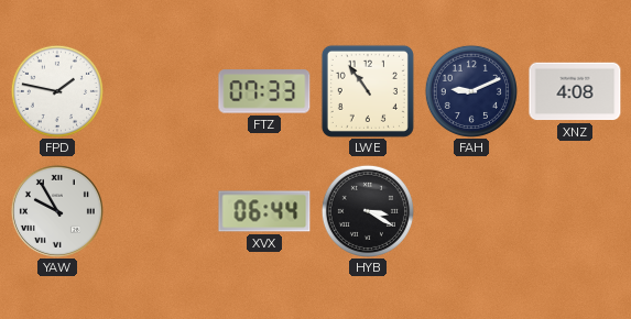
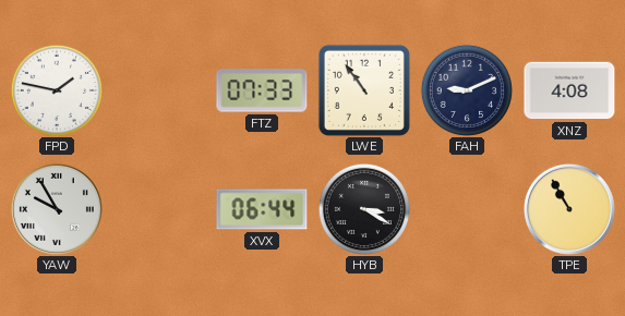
TPE: none -> 10:55 (569, 209)
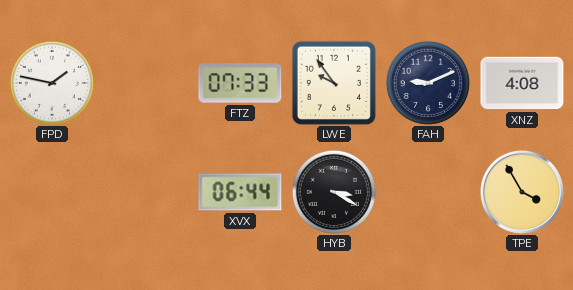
LWE: 10:54 -> 9:54 (334, 83)
YAW: 9:55 -> none (57, 209)
TPE: 10:55 -> 3:55 (522, 192)
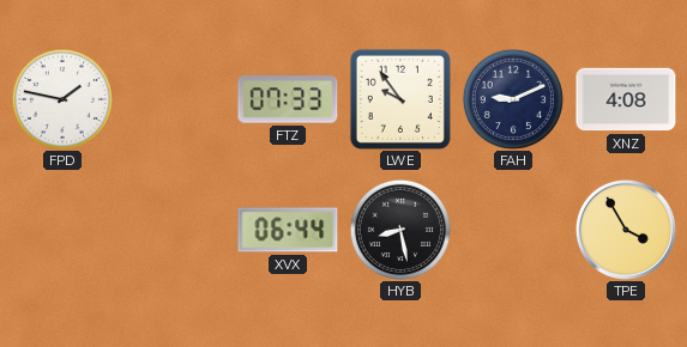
HYB: 3:20 -> 8:28 (400, 230)
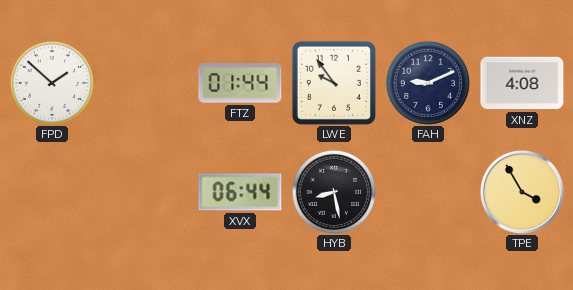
FPD: 1:47 -> 1:52 (52, 83)
FTZ: 07:33 -> 01:44 (240, 83)
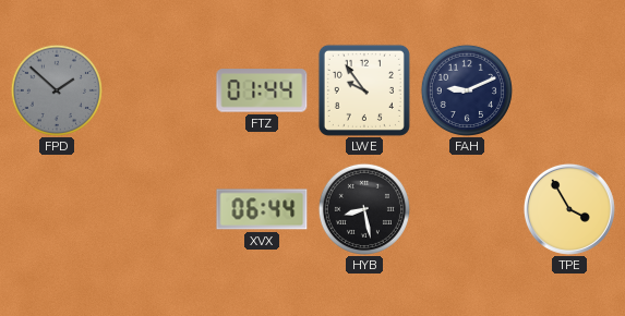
FPD dial: white -> grey (57, 90)
XNZ: 4:08 -> none (522, 83)
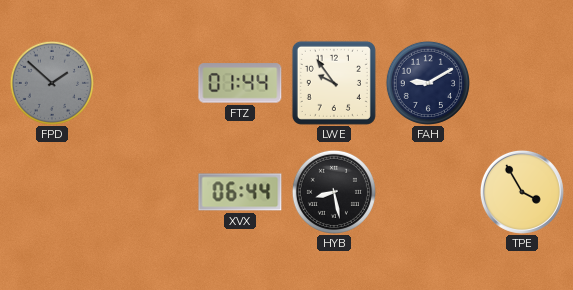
FAH: 9:11 -> 9:10 (428, 83)
